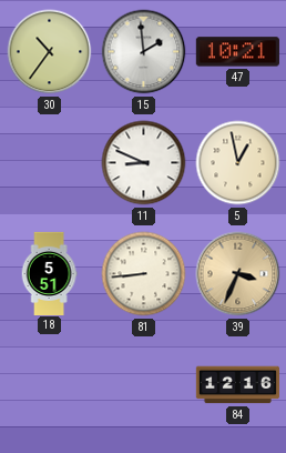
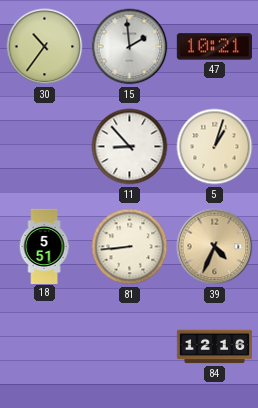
11: 8:49 -> 8:53 (130, 147)
5: 12:58 -> 1:03 (215, 147)
39: 3:34 -> 4:34 (215, 247)
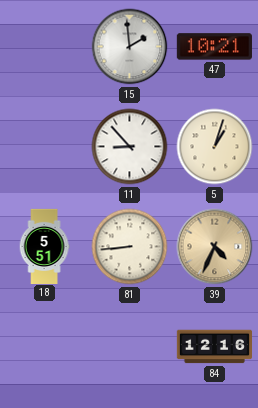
30: 10:36 -> none (45, 47)
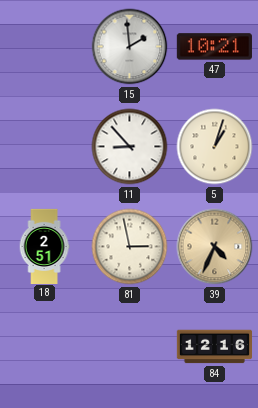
18: 5:51 -> 2:51 (44, 246)
81: 8:44 -> 2:58 (130, 247)
